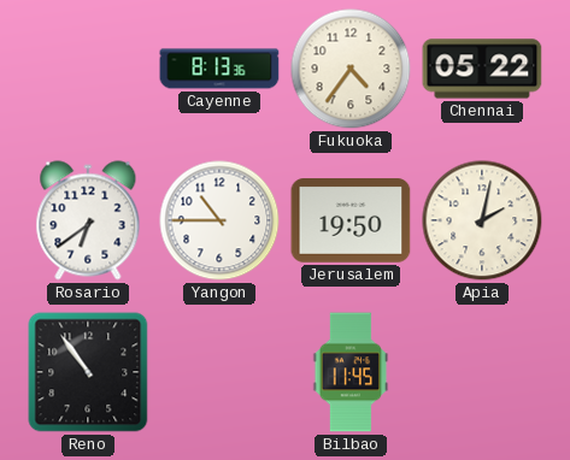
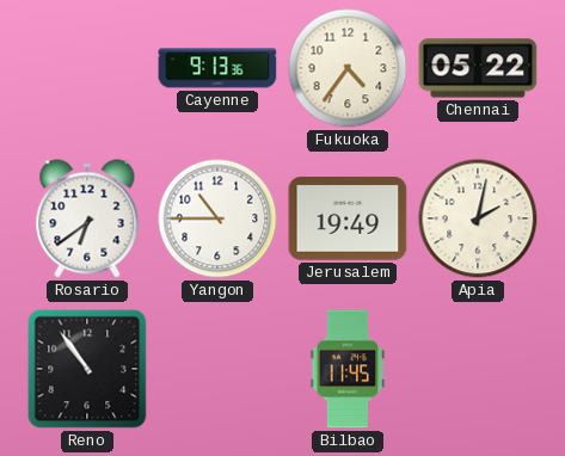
Cayenne: 8:13 -> 9:13 (217, 68)
Jerusalem: 19:50 -> 19:49 (348, 218)
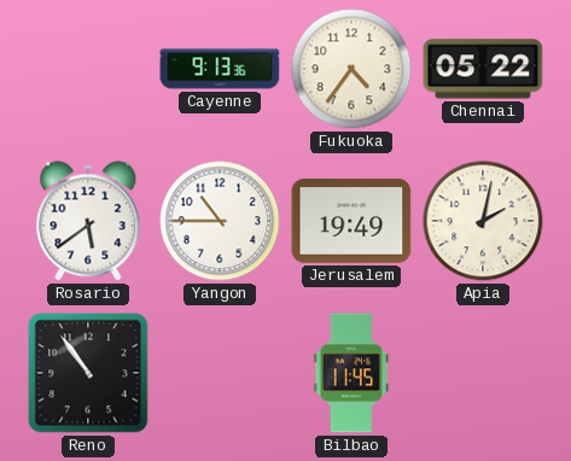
Rosario: 6:39 -> 5:39 (88, 221)
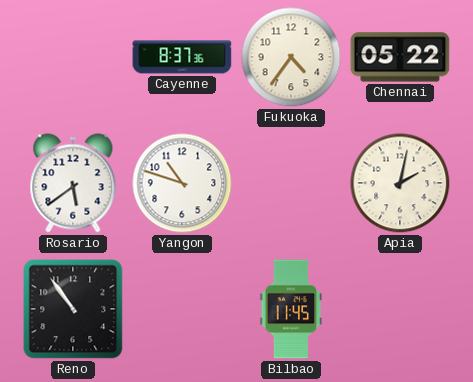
Cayenne: 9:13 -> 8:37 (182, 57)
Yangon: 10:45 -> 10:48 (182, 183)
Jerusalem: 19:49 -> none (351, 221)
